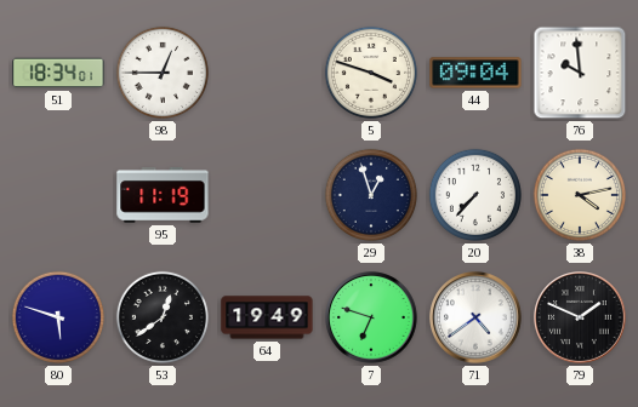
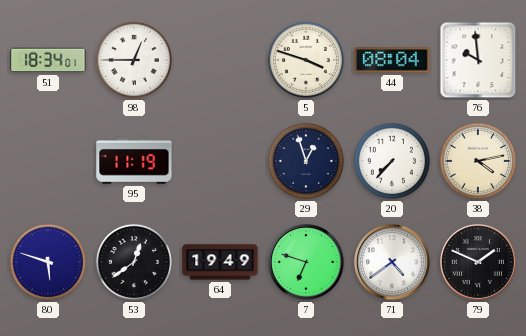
44: 09:04 -> 08:04 (392, 60)
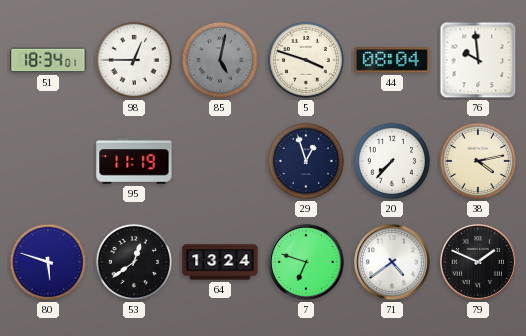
85: none -> 5:02 (220, 60)
64: 19:49 -> 13:24 (220, 262)
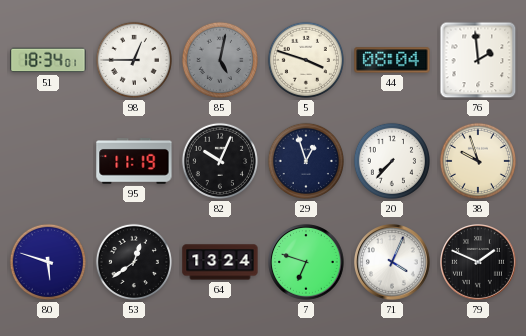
76: 9:59 -> 1:59 (478, 60)
82: none -> 10:04 (220, 161)
38: 4:13 -> 9:57 (478, 161)
71: 4:39 -> 4:04 (393, 263)
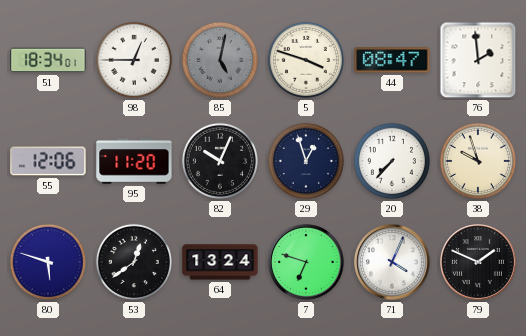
44: 08:04 -> 08:47 (392, 60)
55: none -> 12:06 (48, 161)
95: 11:19 -> 11:20 (134, 161)
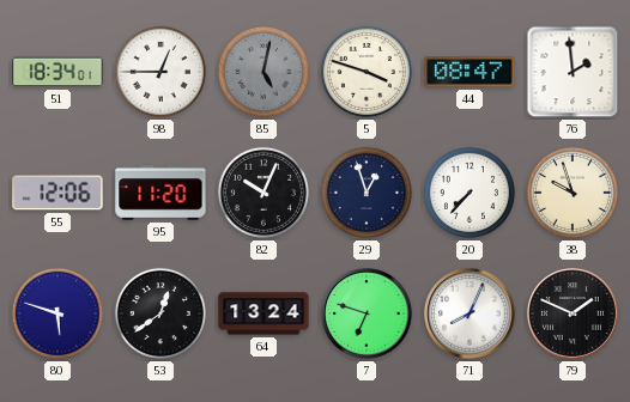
71: 4:04 -> 8:04 (471, 315)
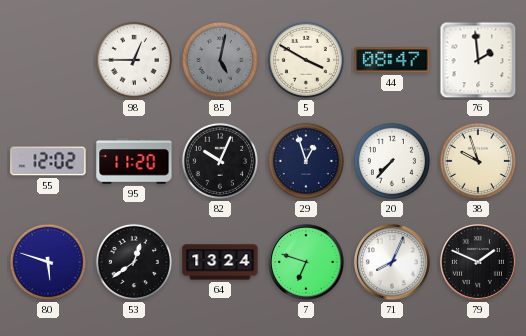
51: 18:34 -> none (57, 72)
5: 3:48 -> 3:50 (306, 60)
55: 12:06 -> 12:02 (48, 161)
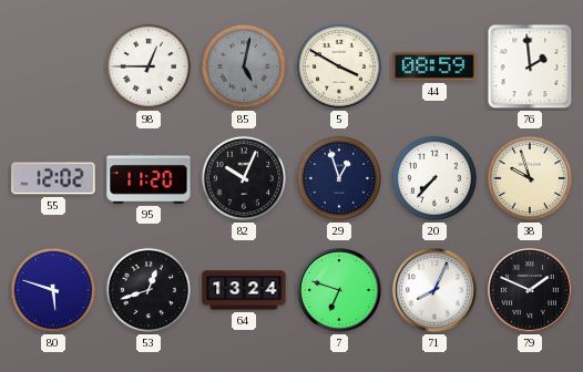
44: 08:47 -> 08:59 (434, 66)
53: 12:39 -> 12:42 (149, 290)
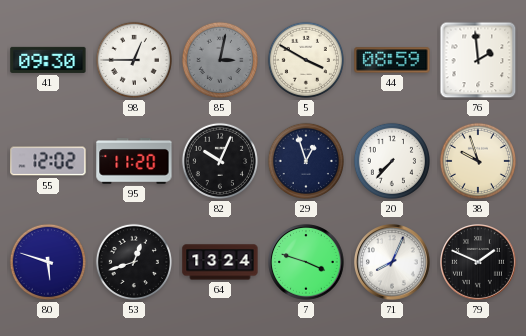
41: none -> 09:30 (48, 60)
85: 5:02 -> 3:02 (220, 60)
7: 6:48 -> 3:48 (307, 263)
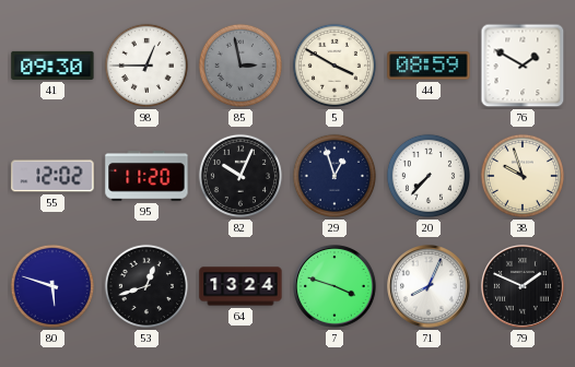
85: 3:02 -> 2:58 (240, 66)
76: 1:59 -> 1:50 (523, 66)
